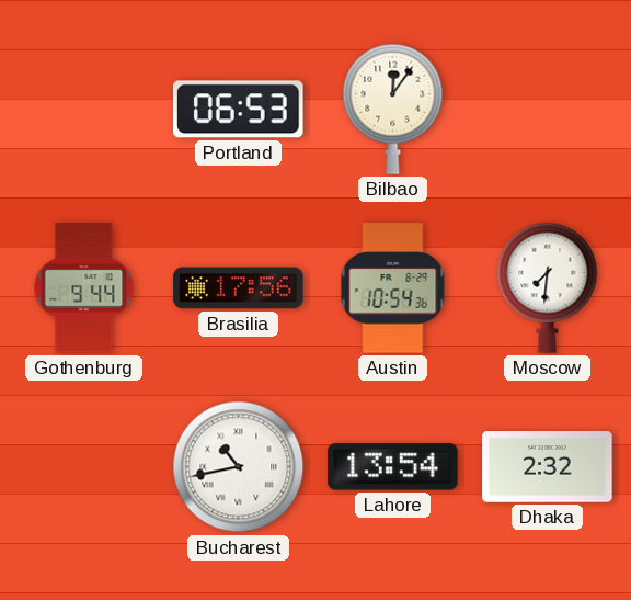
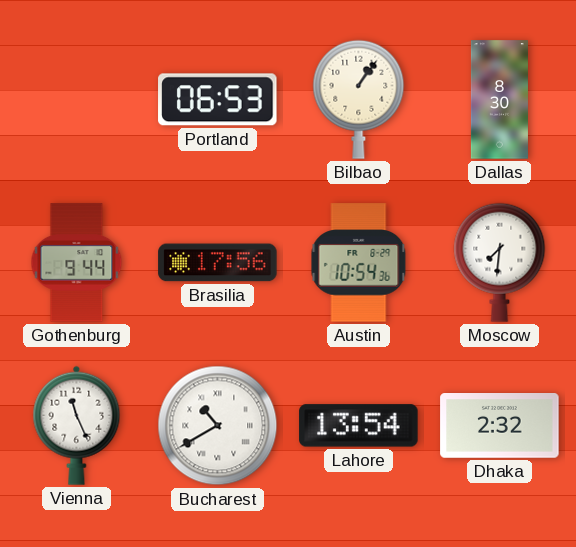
Bilbao: 12:06 -> 1:06 (359, 99)
Dallas: none -> 8:30 (499, 100)
Vienna: none -> 11:26 (77, 425)
Bucharest: 10:43 -> 10:40 (218, 426)
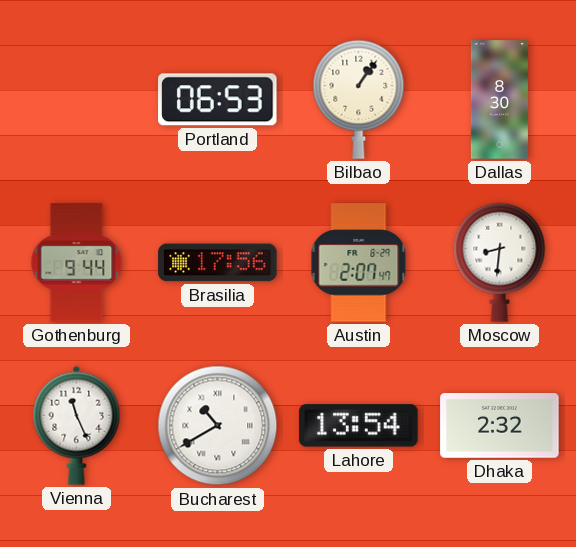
Austin: 10:54 -> 2:07 (359, 263)
Moscow: 7:31 -> 8:31 (500, 262)
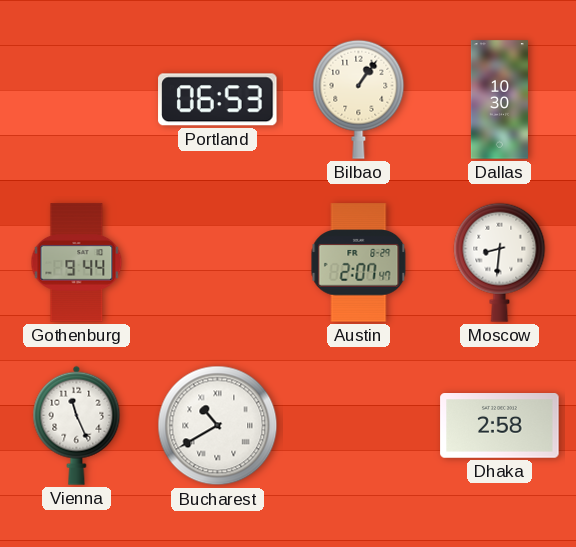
Dallas: 8:30 -> 10:30 (499, 100)
Brasilia: 17:56 -> none (218, 263)
Lahore: 13:54 -> none (359, 426)
Dhaka: 2:32 -> 2:58 (500, 426)
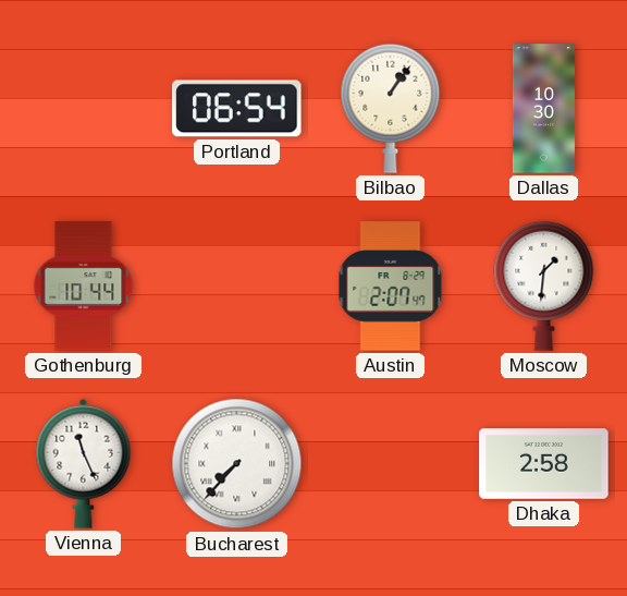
Portland: 06:53 -> 06:54 (237, 109)
Gothenburg: 9:44 -> 10:44 (84, 287)
Moscow: 8:31 -> 1:31 (544, 285)
Bucharest: 10:40 -> 7:37 (237, 464)
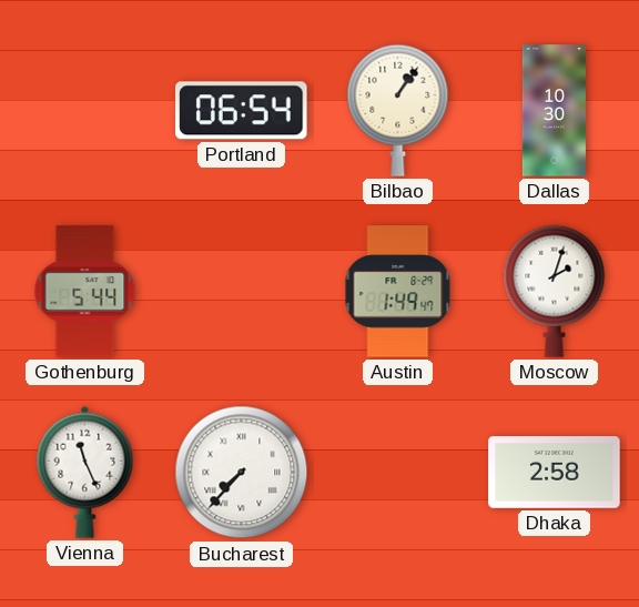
Gothenburg: 10:44 -> 5:44 (85, 292)
Austin: 2:07 -> 1:49 (398, 292)
Moscow: 1:31 -> 2:03 (555, 291)
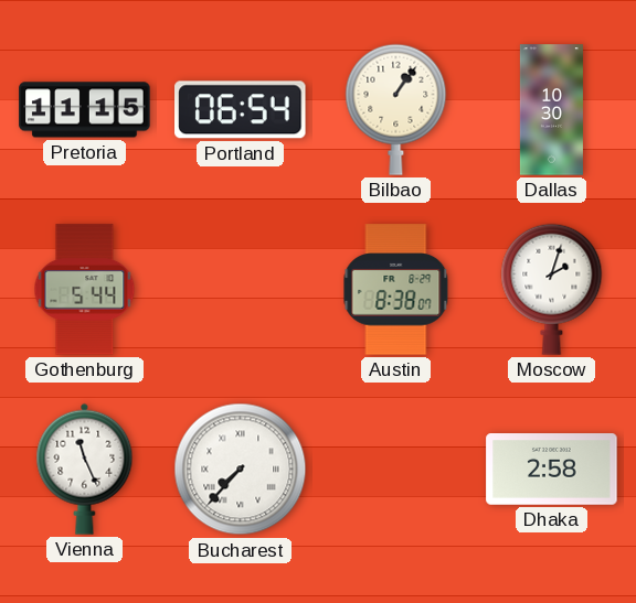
Pretoria: none -> 11:15 (85, 110)
Austin: 1:49 -> 8:38 (396, 290)
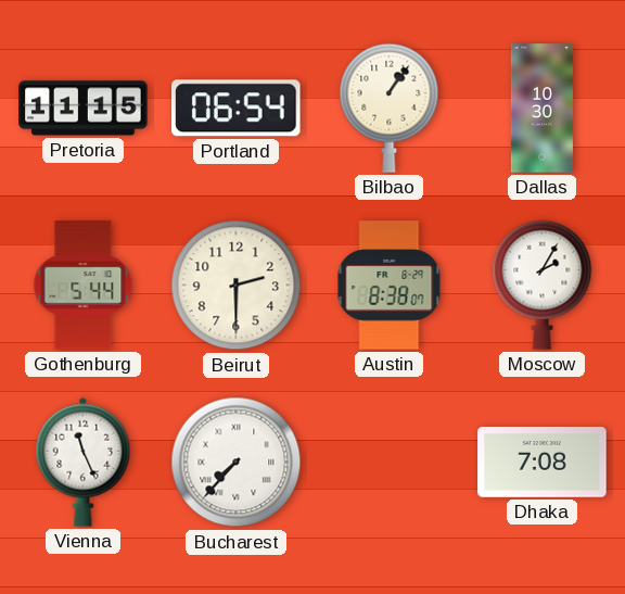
Beirut: none -> 2:30 (237, 286)
Moscow: 2:03 -> 2:05 (543, 285)
Dhaka: 2:58 -> 7:08 (543, 463)
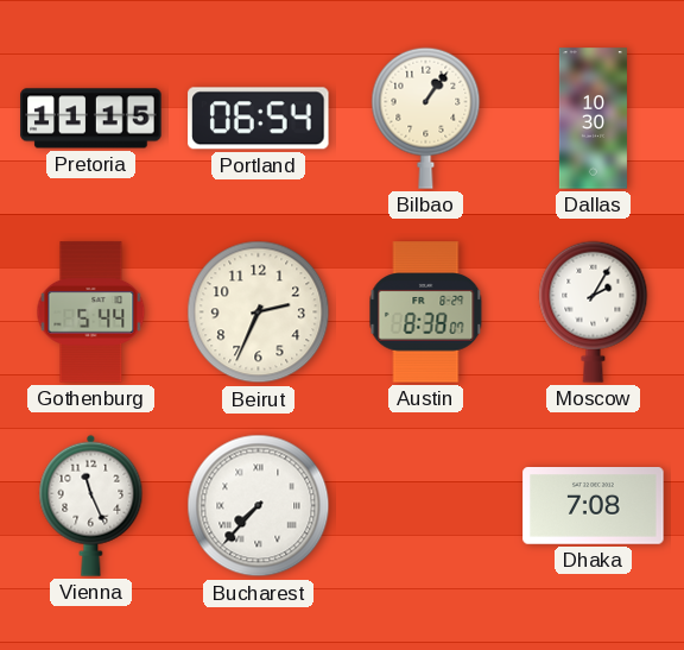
Beirut: 2:30 -> 2:34 (259, 313)
